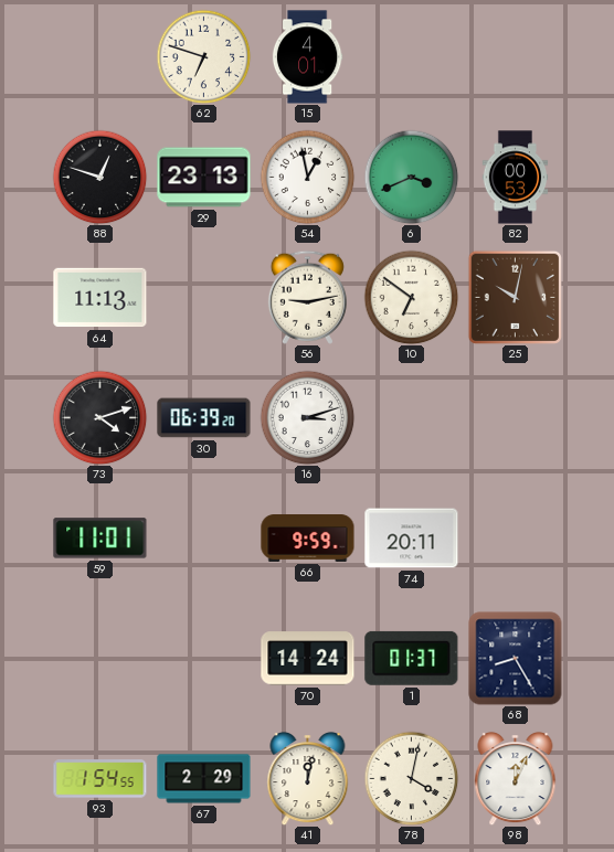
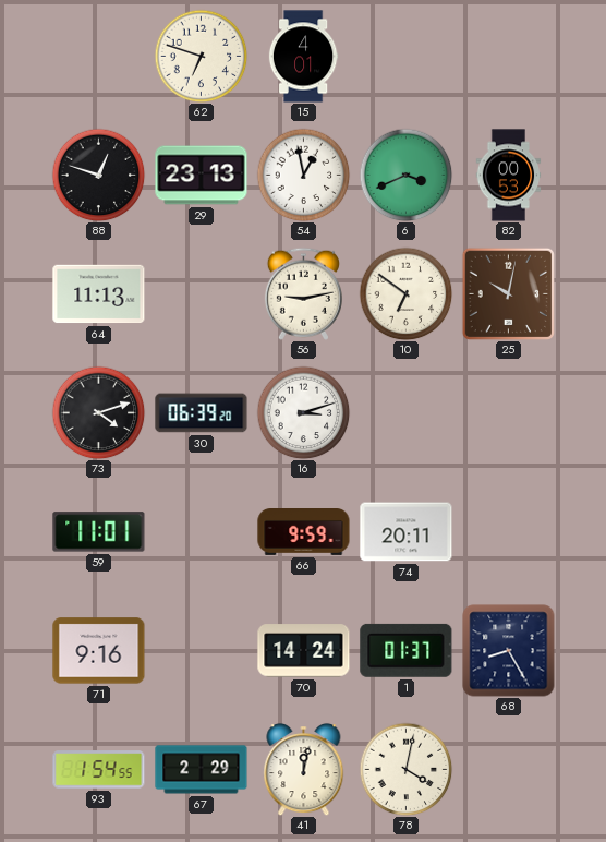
71: none -> 9:16 (99, 651)
98: 12:04 -> none (516, 778)
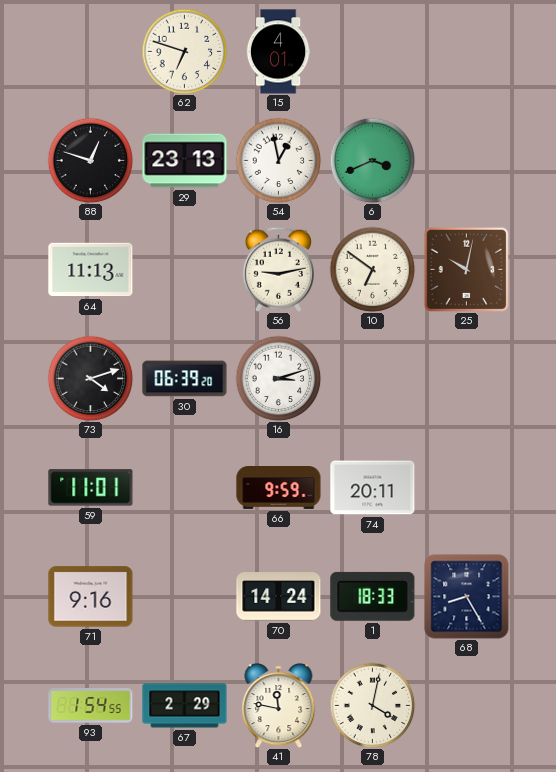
82: 00:53 -> none (509, 176)
1: 01:37 -> 18:33 (373, 596)
41: 12:02 -> 11:47 (279, 705)
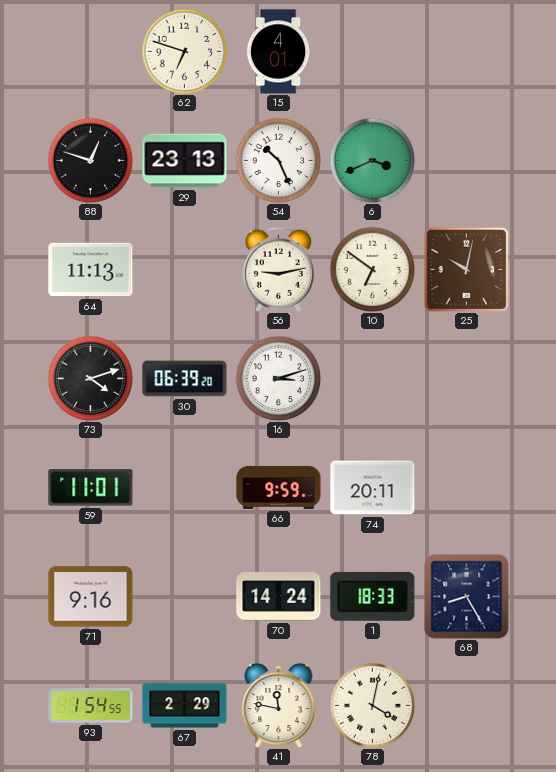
54: 12:58 -> 10:26 (278, 160)
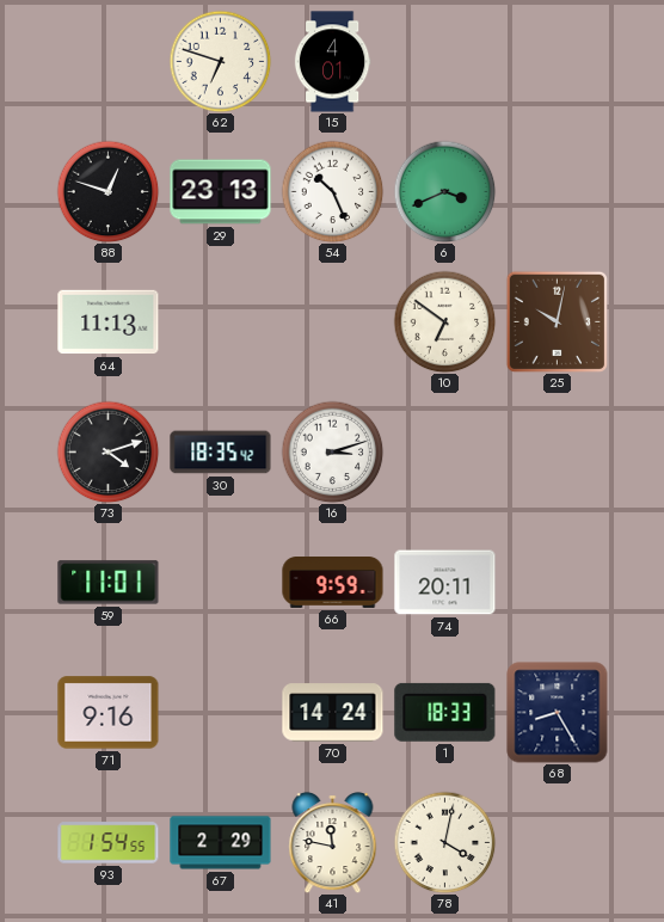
56: 9:13 -> none (278, 269)
30: 06:39 -> 18:35 (221, 453)
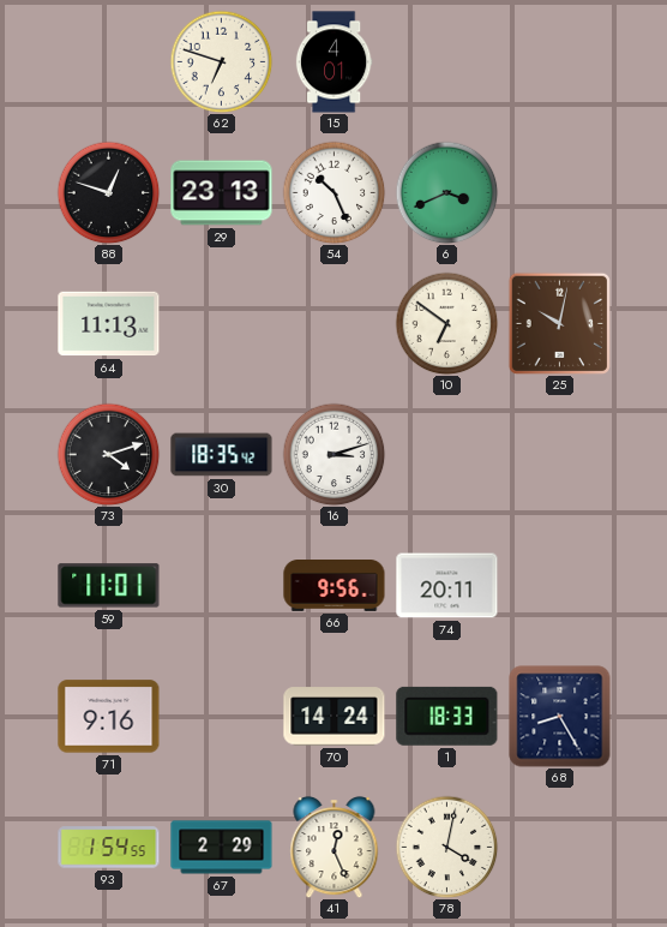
66: 9:59 -> 9:56 (335, 586)
41: 11:47 -> 12:26 (335, 847)
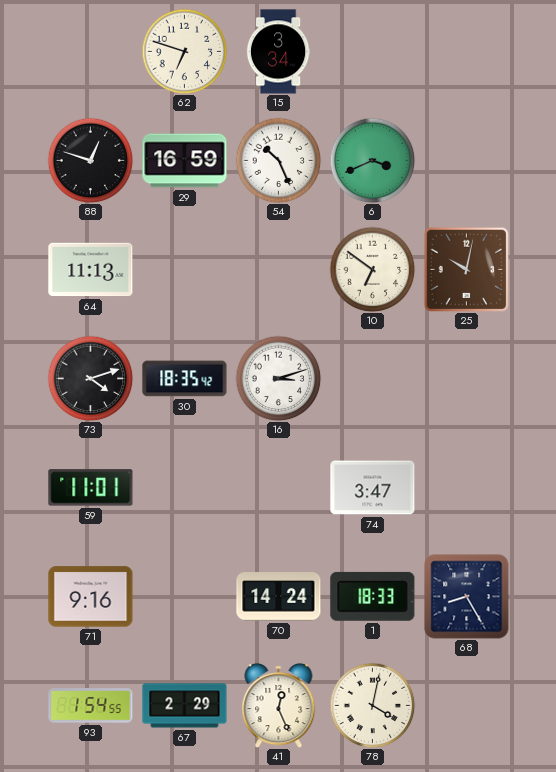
15: 4:01 -> 3:34 (278, 52)
29: 23:13 -> 16:59 (185, 161)
66: 9:56 -> none (335, 586)
74: 20:11 -> 3:47 (373, 488)
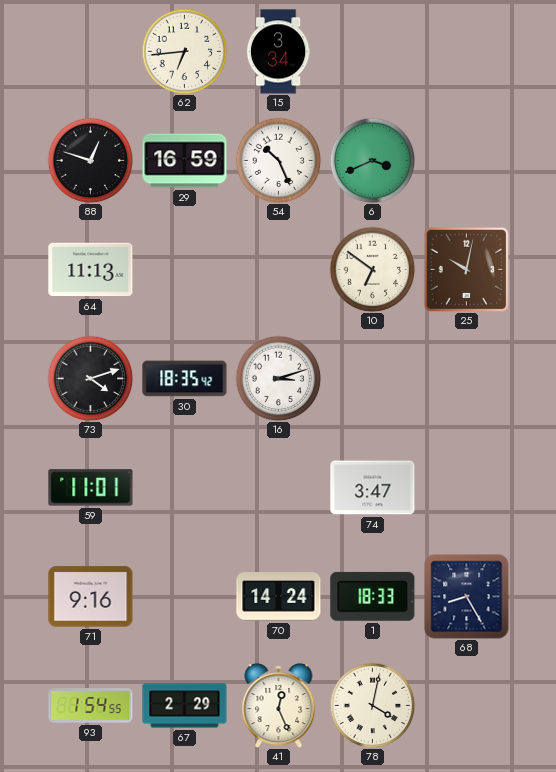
62: 6:48 -> 6:44 (184, 51)
